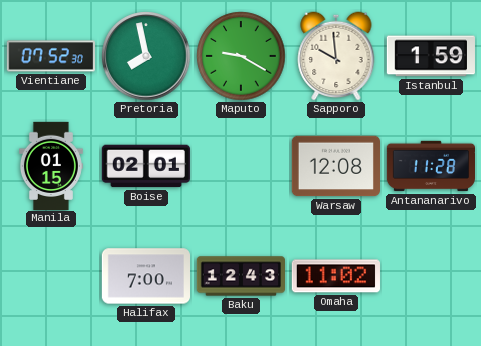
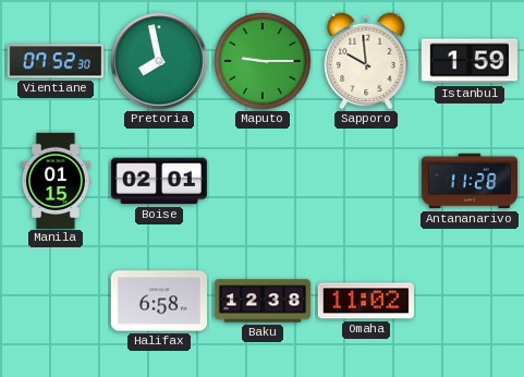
Maputo: 9:20 -> 9:15 (263, 61)
Warsaw: 12:08 -> none (335, 166)
Halifax: 7:00 -> 6:58 (158, 301)
Baku: 12:43 -> 12:38 (263, 301)
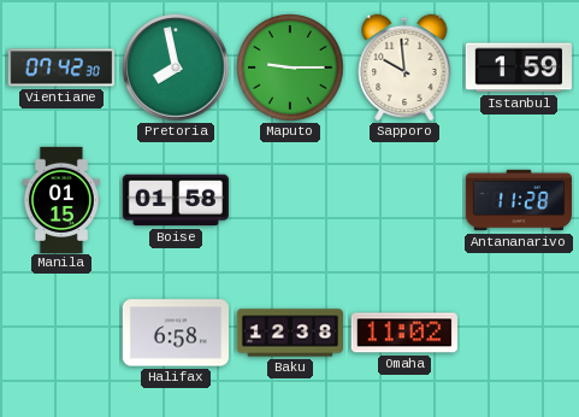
Vientiane: 07:52 -> 07:42 (60, 67)
Boise: 02:01 -> 01:58 (176, 200)
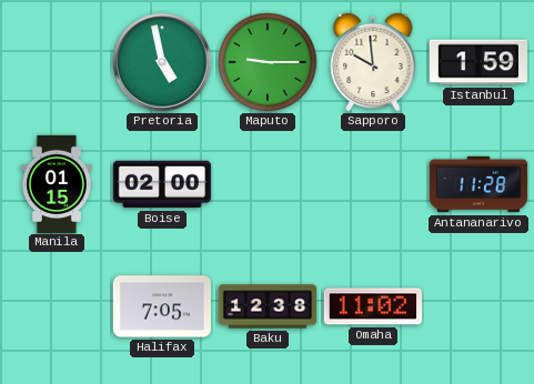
Vientiane: 07:42 -> none (60, 67)
Pretoria: 7:58 -> 4:58 (162, 62)
Boise: 01:58 -> 02:00 (162, 184)
Halifax: 6:58 -> 7:05 (161, 306)
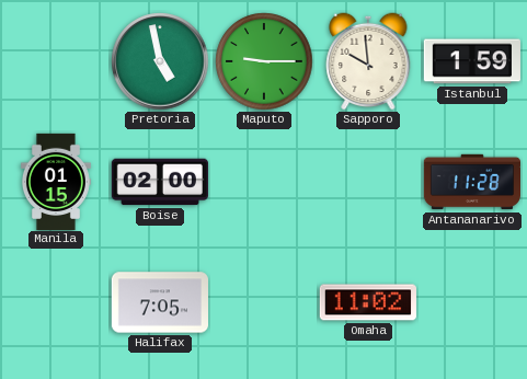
Baku: 12:38 -> none (268, 306)
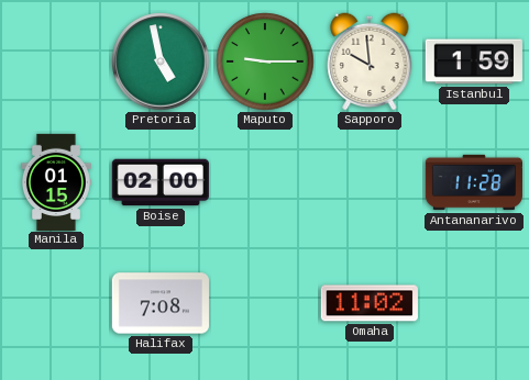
Halifax: 7:05 -> 7:08 (159, 303)
